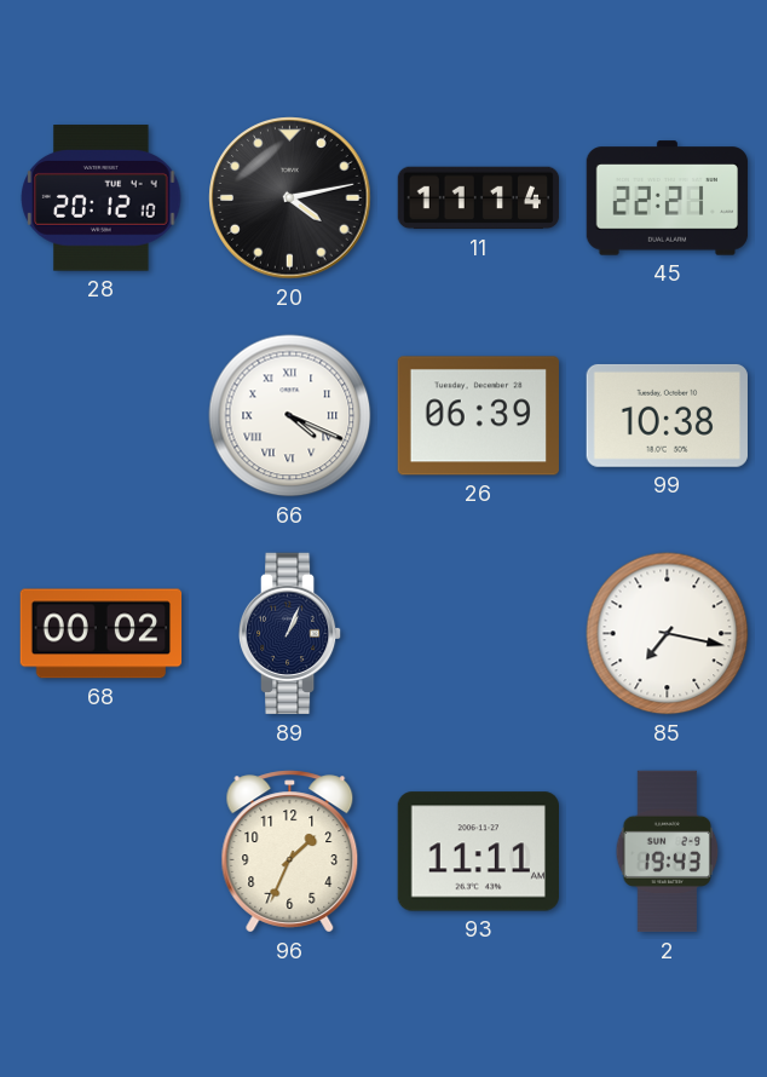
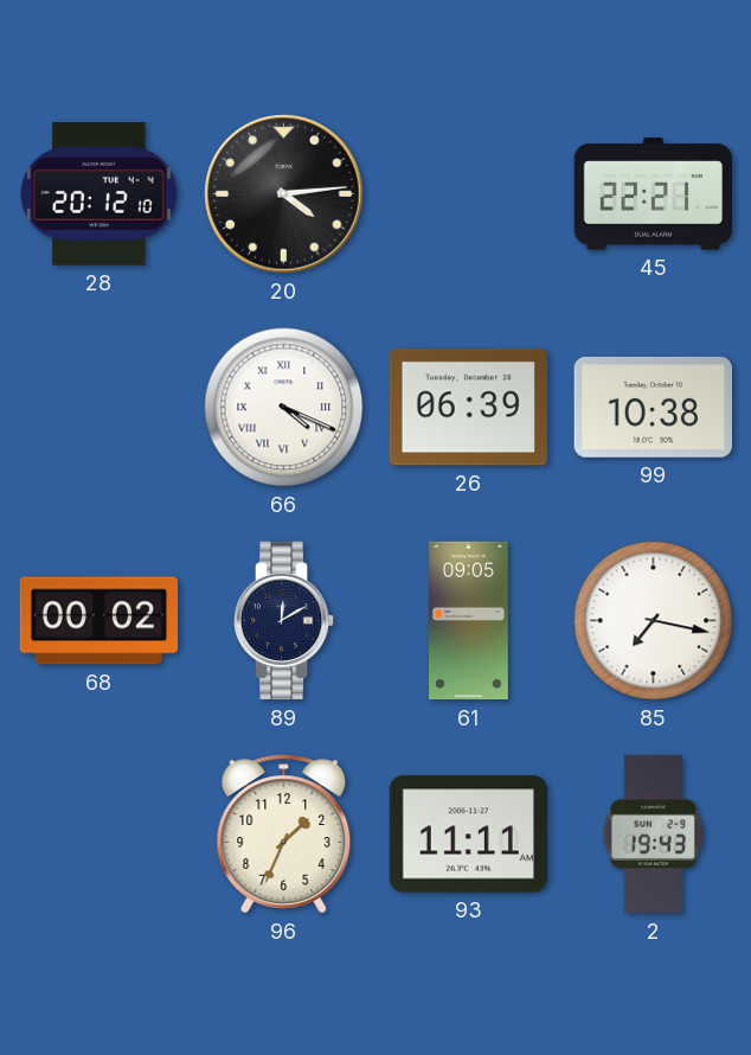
20: 4:13 -> 4:14 (284, 194)
11: 11:14 -> none (479, 198)
89: 1:04 -> 12:10 (284, 621)
61: none -> 09:05 (469, 621)
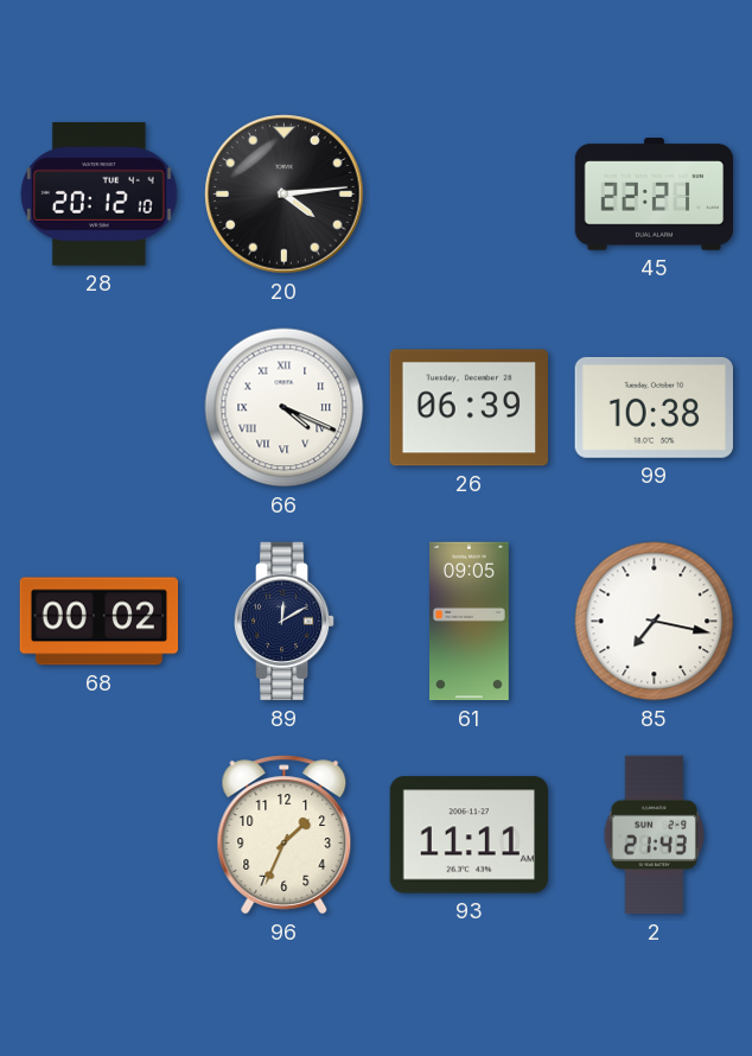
2: 19:43 -> 21:43 (655, 835)
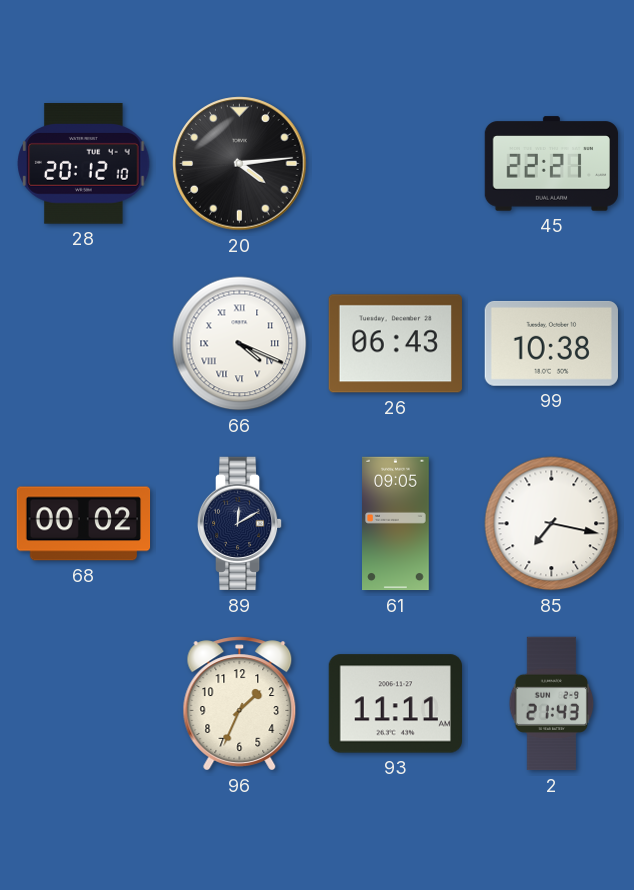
26: 06:39 -> 06:43 (395, 344)
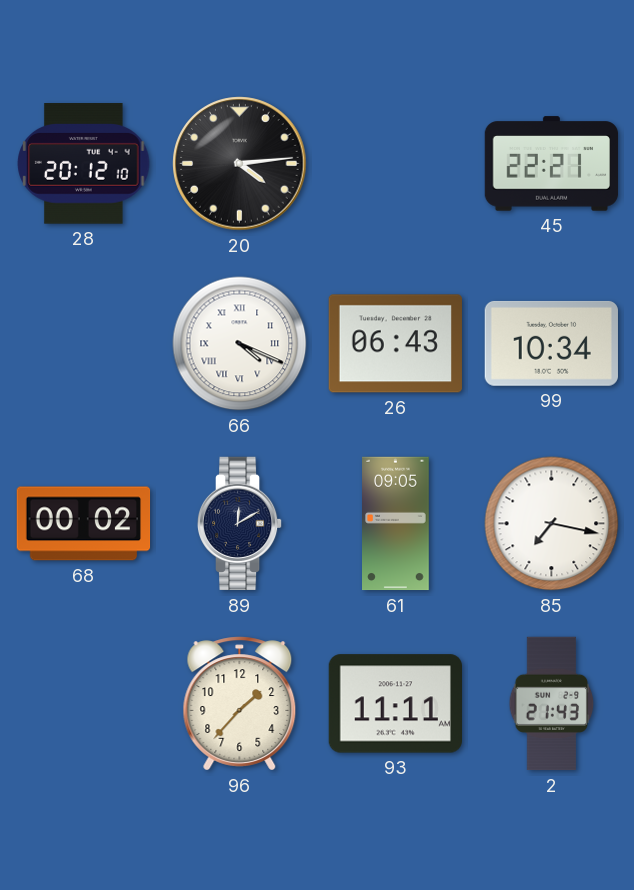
99: 10:38 -> 10:34 (551, 343)
96: 1:34 -> 1:37 (240, 704)
